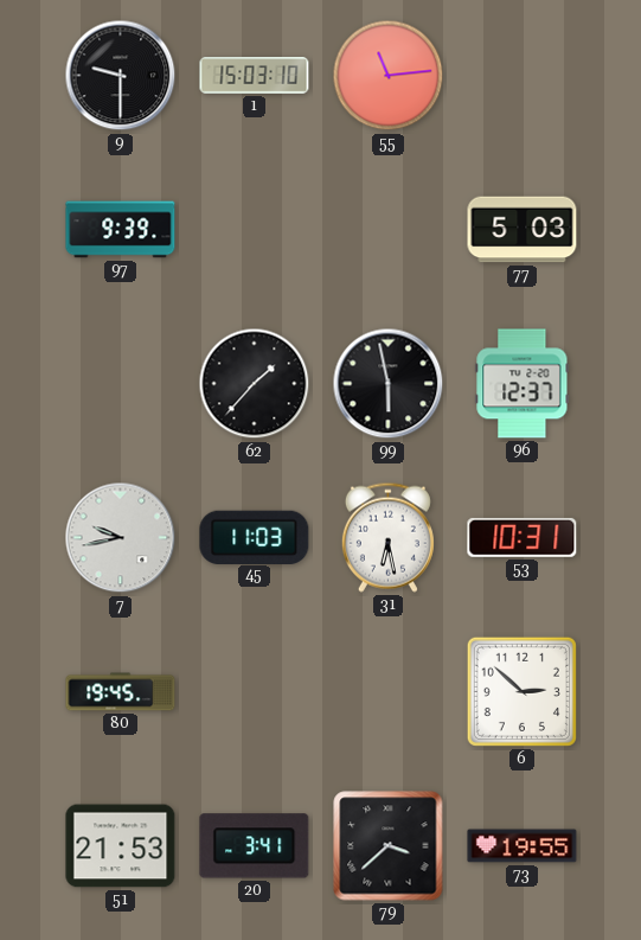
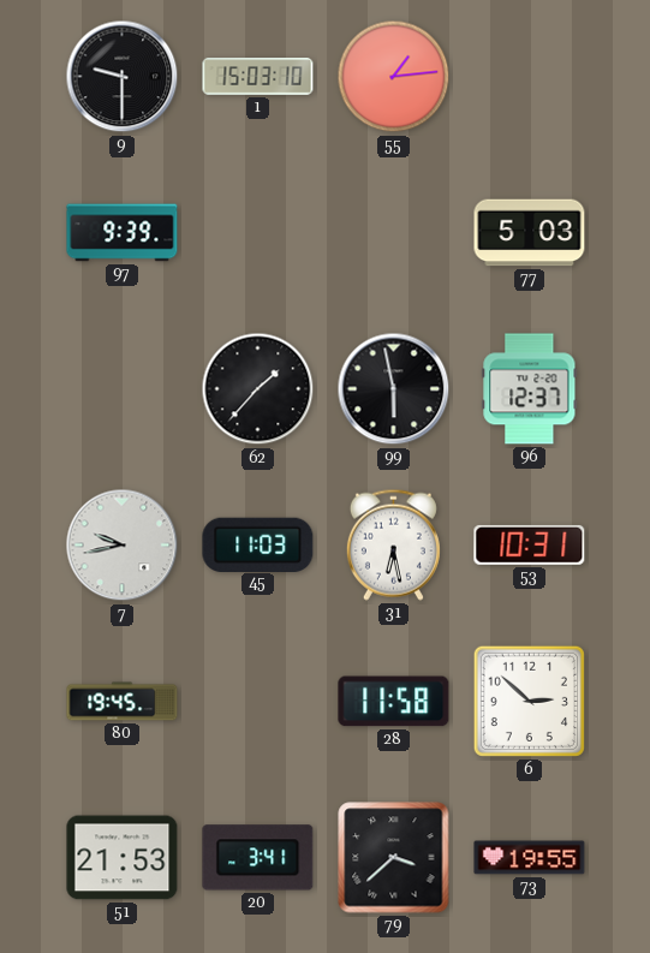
55: 11:14 -> 1:14 (394, 77)
28: none -> 11:58 (394, 702)
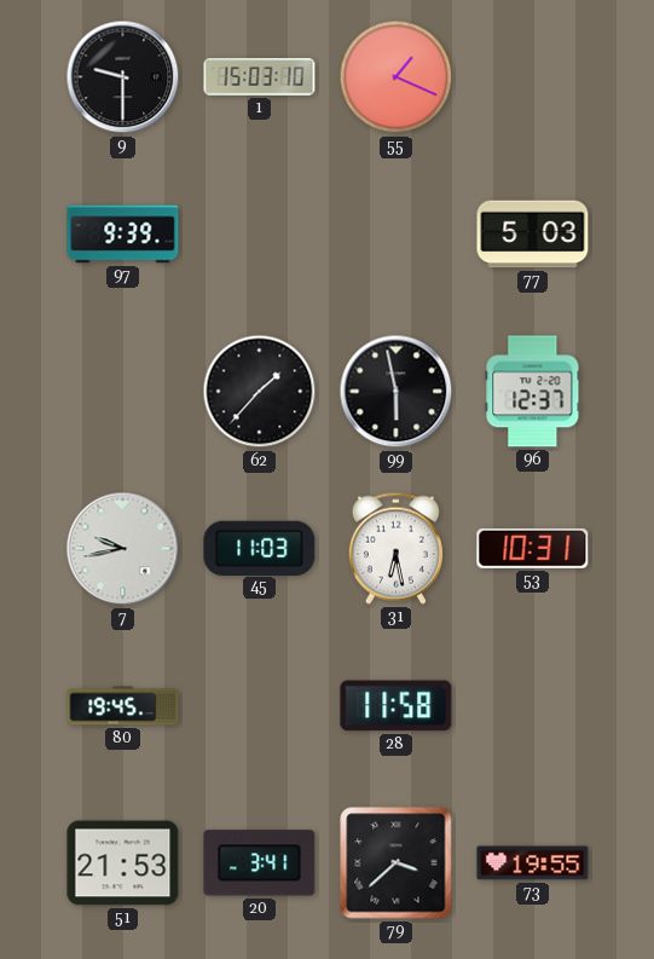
55: 1:14 -> 1:19 (397, 77)
6: 2:52 -> none (529, 701)
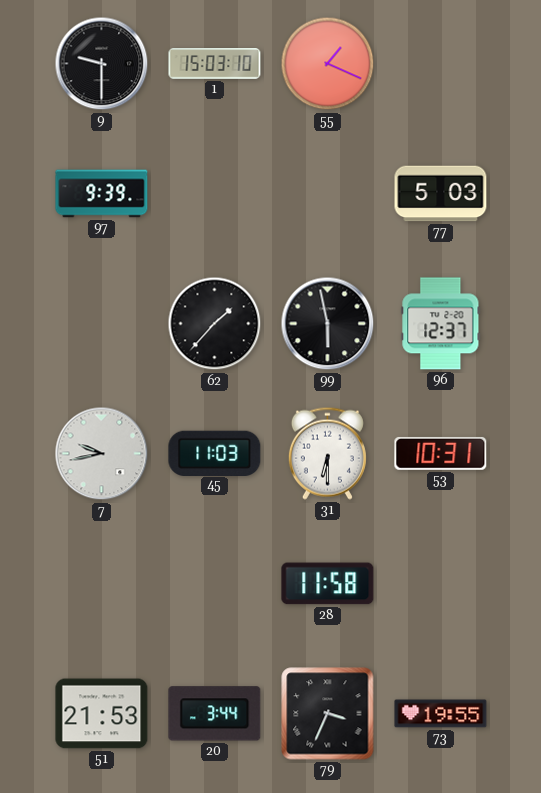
31: 6:28 -> 6:30 (327, 453)
80: 19:45 -> none (123, 706)
20: 3:41 -> 3:44 (215, 714)
79: 3:38 -> 3:34 (328, 714)
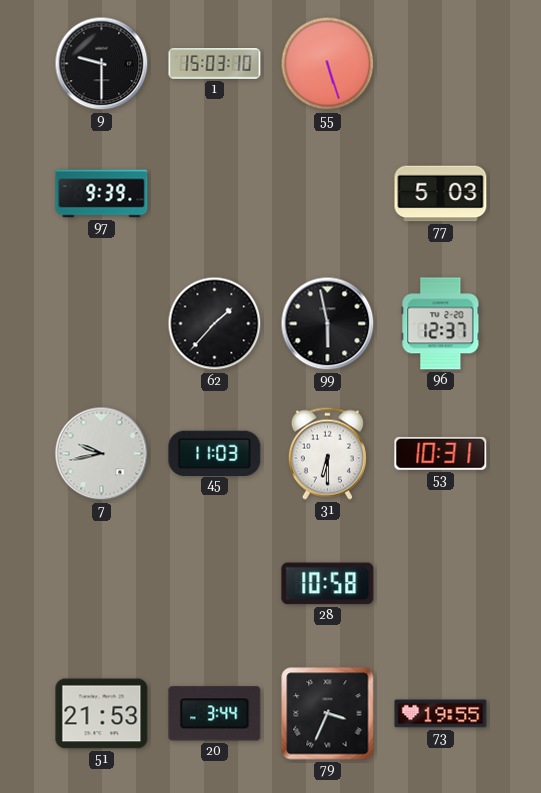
55: 1:19 -> 5:27 (328, 64)
28: 11:58 -> 10:58 (328, 584)
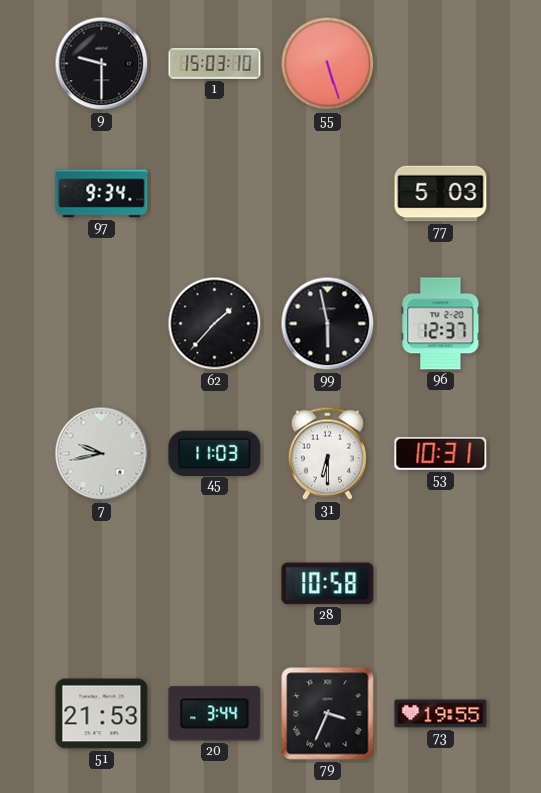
97: 9:39 -> 9:34 (102, 194)
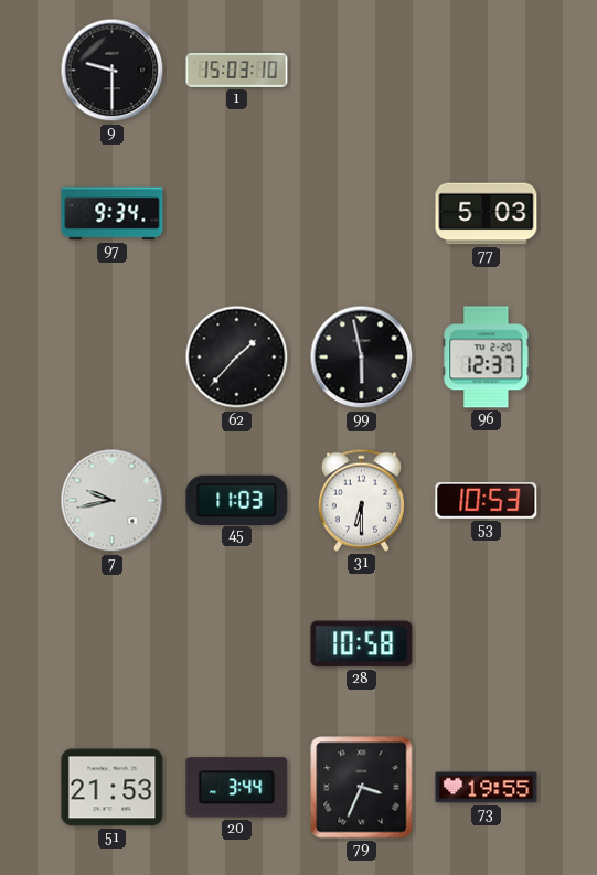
55: 5:27 -> none (328, 64)
53: 10:31 -> 10:53 (487, 500)
